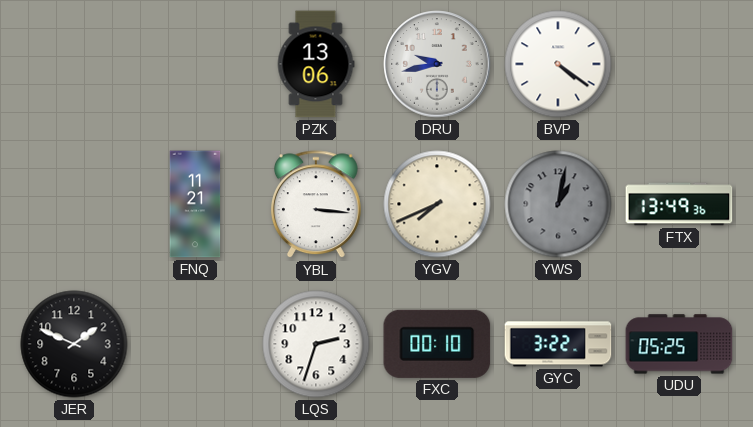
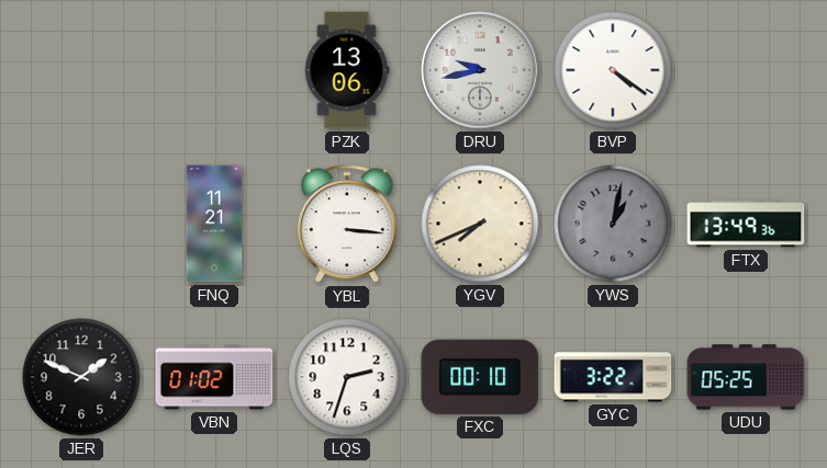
VBN: none -> 01:02 (214, 377)
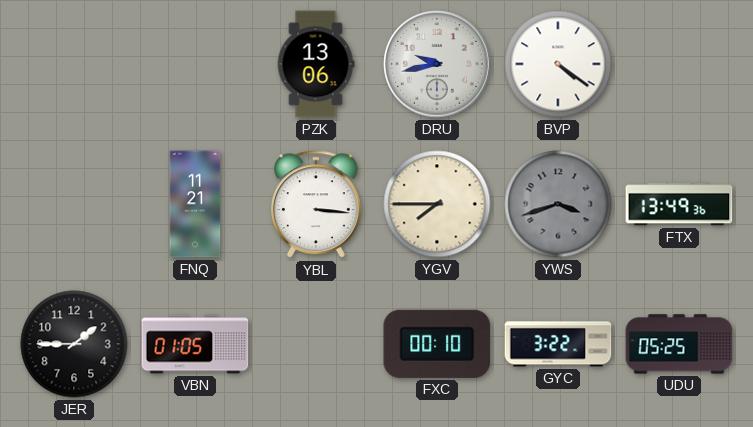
YGV: 7:41 -> 7:45 (437, 204)
YWS: 1:02 -> 3:42 (558, 204)
JER: 1:49 -> 1:45 (74, 344)
VBN: 01:02 -> 01:05 (195, 344)
LQS: 2:33 -> none (347, 377)
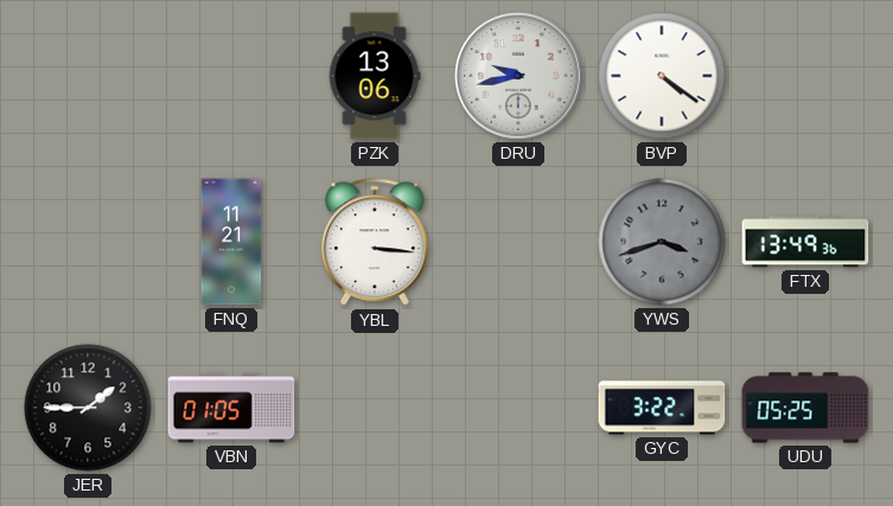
YGV: 7:45 -> none (437, 204)
FXC: 00:10 -> none (437, 344)
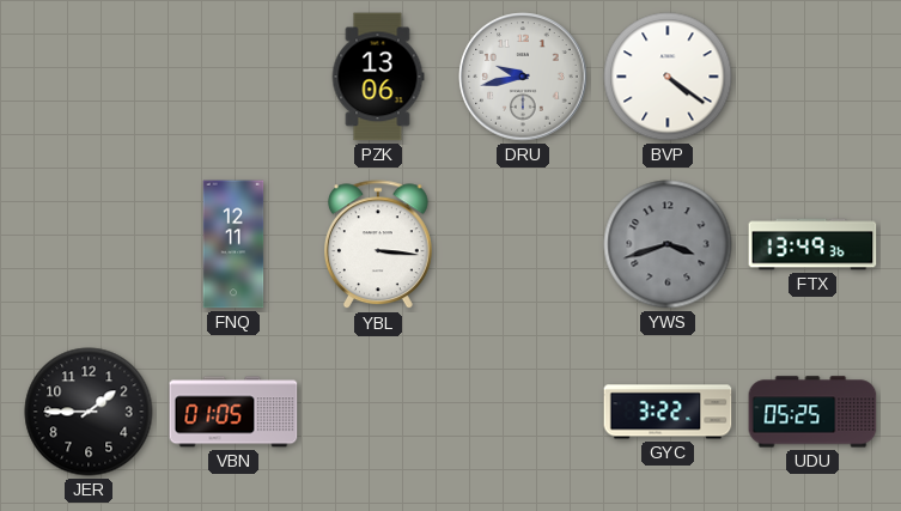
FNQ: 11:21 -> 12:11 (233, 244)
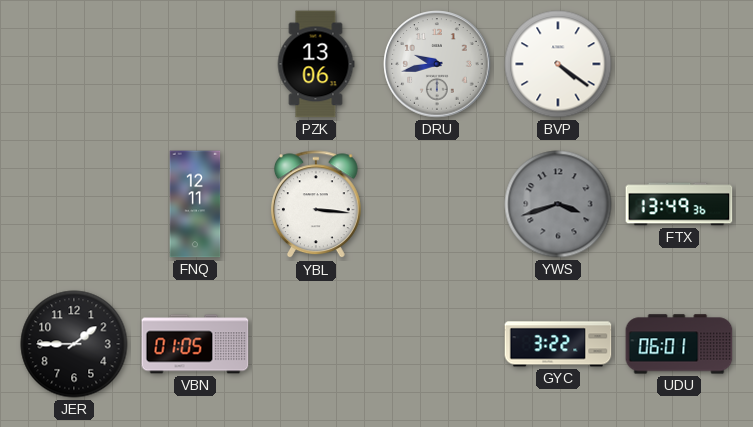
UDU: 05:25 -> 06:01 (679, 344)
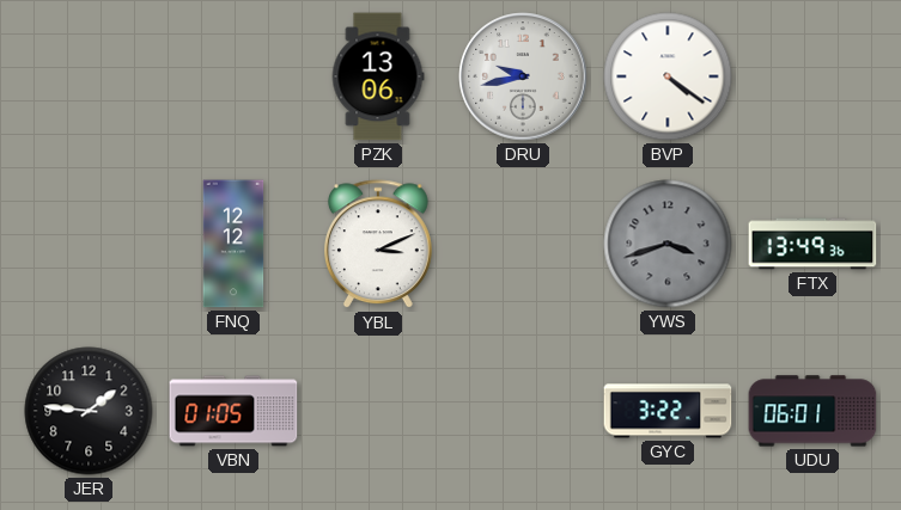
FNQ: 12:11 -> 12:12 (233, 244)
YBL: 3:16 -> 3:11 (378, 245)
JER: 1:45 -> 1:46 (89, 411)
